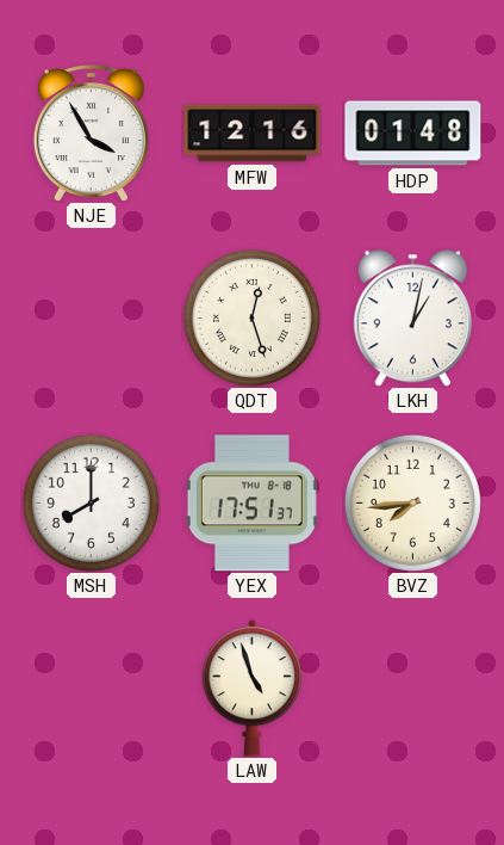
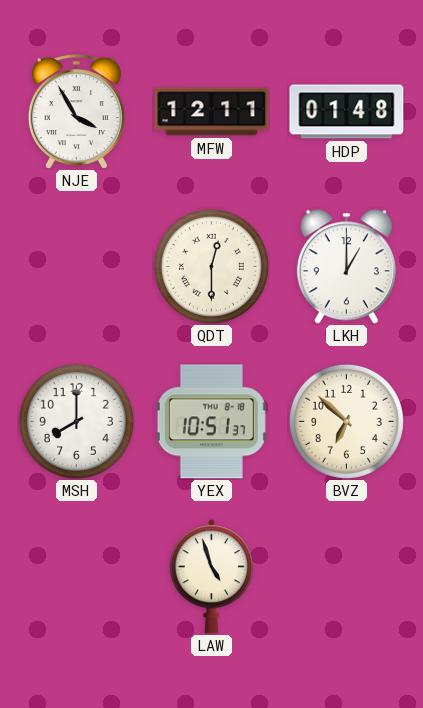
MFW: 12:16 -> 12:11 (212, 112)
QDT: 12:27 -> 12:30 (211, 266)
LKH: 1:02 -> 1:00 (346, 267)
YEX: 17:51 -> 10:51 (211, 422)
BVZ: 7:44 -> 6:52 (346, 421)
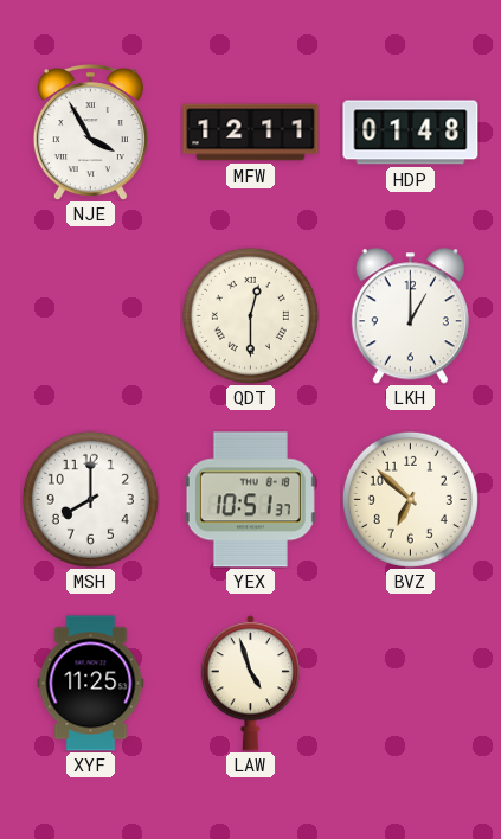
XYF: none -> 11:25 (91, 684)
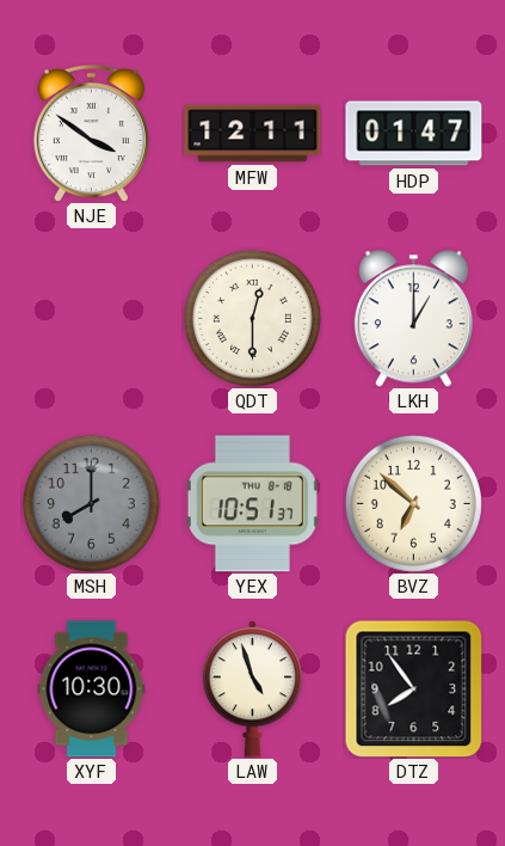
NJE: 3:55 -> 3:51 (91, 134)
HDP: 01:48 -> 01:47 (414, 134)
MSH dial: white -> grey (91, 503)
XYF: 11:25 -> 10:30 (92, 689)
DTZ: none -> 7:54 (413, 688)
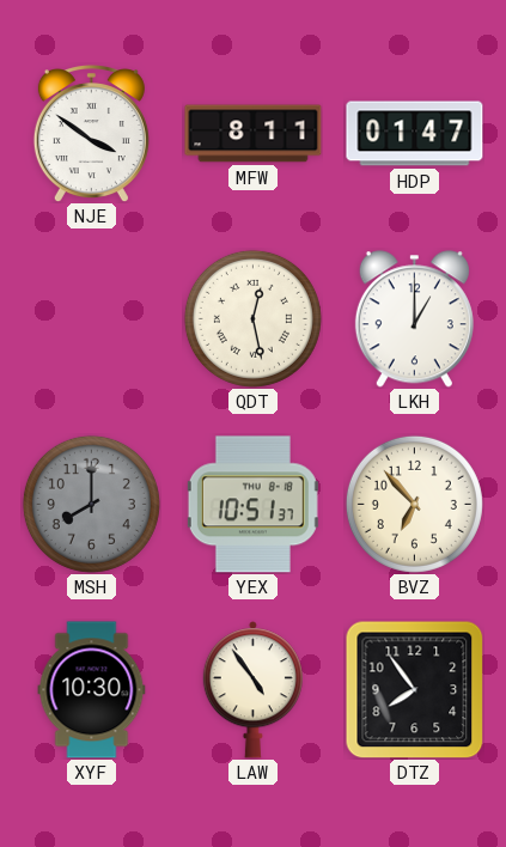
MFW: 12:11 -> 8:11 (254, 134)
QDT: 12:30 -> 12:28 (252, 318)
BVZ: 6:52 -> 6:53 (414, 504)
LAW: 4:57 -> 4:54 (252, 690)
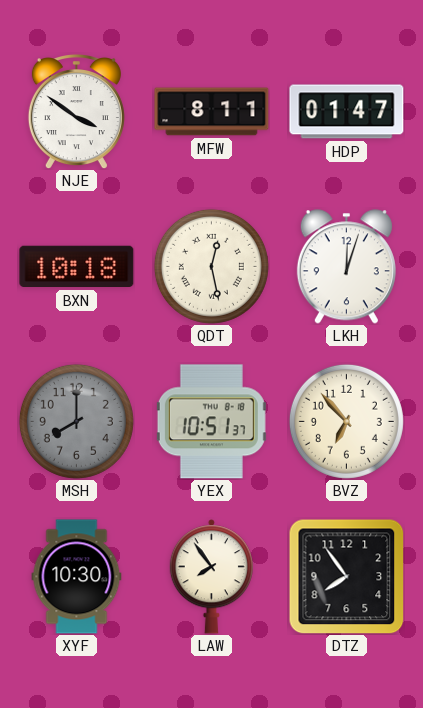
BXN: none -> 10:18 (77, 267)
LKH: 1:00 -> 12:03 (346, 267)
LAW: 4:54 -> 7:54 (211, 577)
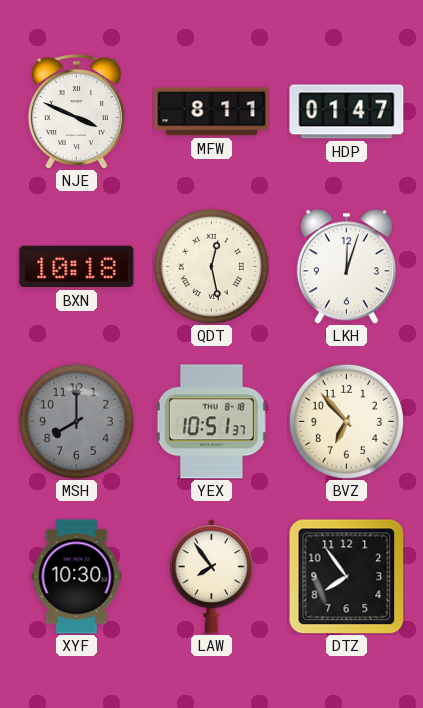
NJE: 3:51 -> 3:49 (76, 112)
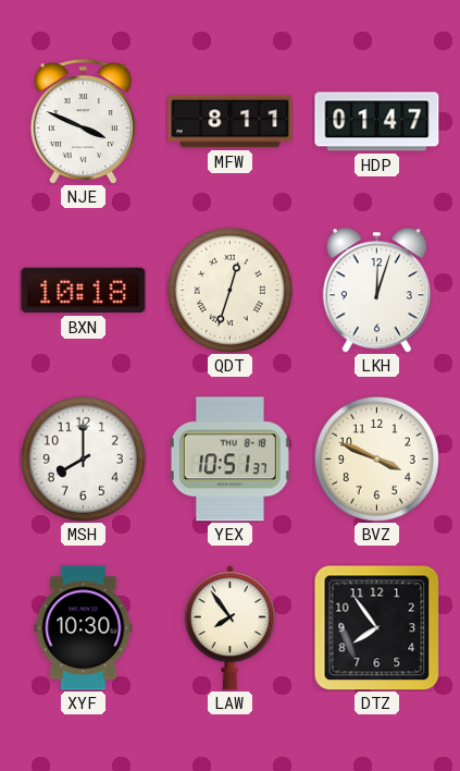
QDT: 12:28 -> 12:33 (229, 290)
MSH dial: grey -> white (83, 458)
BVZ: 6:53 -> 3:49 (376, 458)
